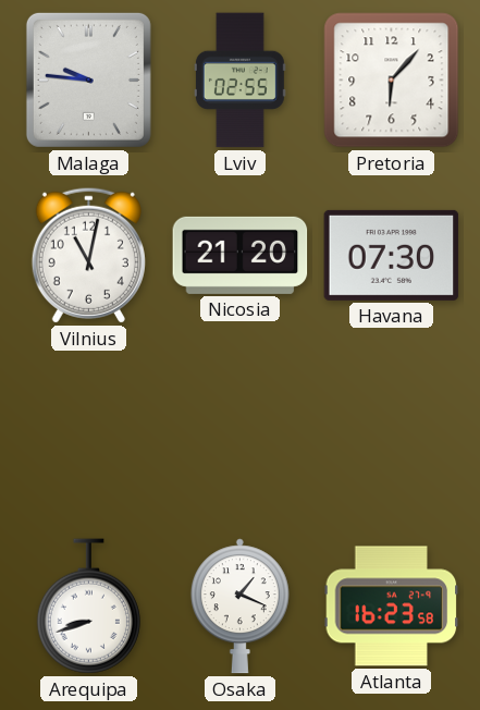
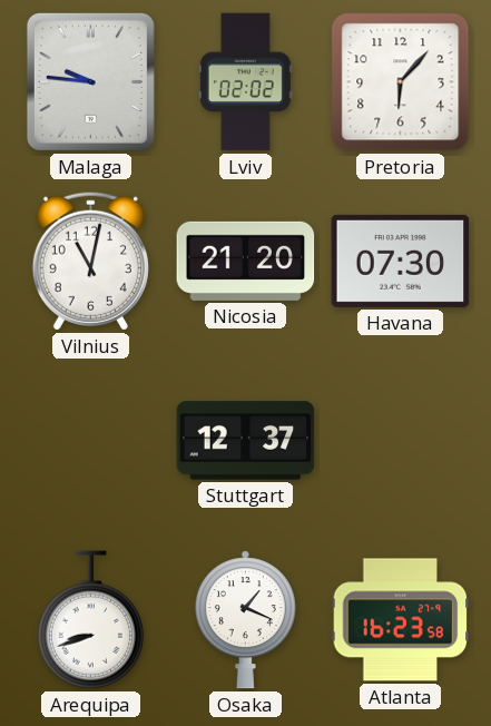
Lviv: 02:55 -> 02:02 (245, 82)
Stuttgart: none -> 12:37 (246, 441)
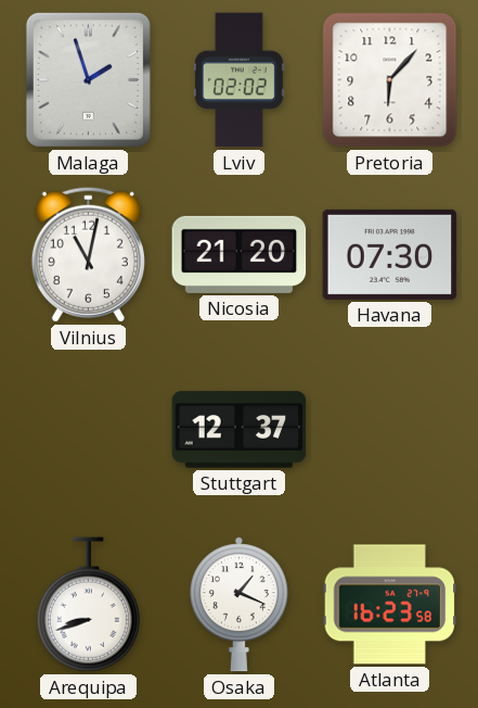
Malaga: 9:46 -> 1:57 (88, 79)
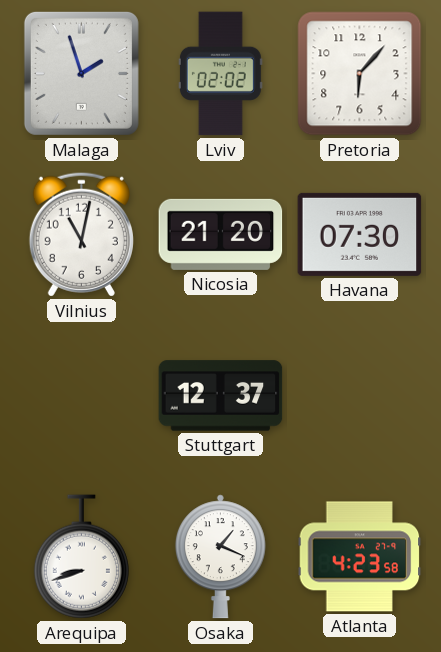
Atlanta: 16:23 -> 4:23 (360, 557)
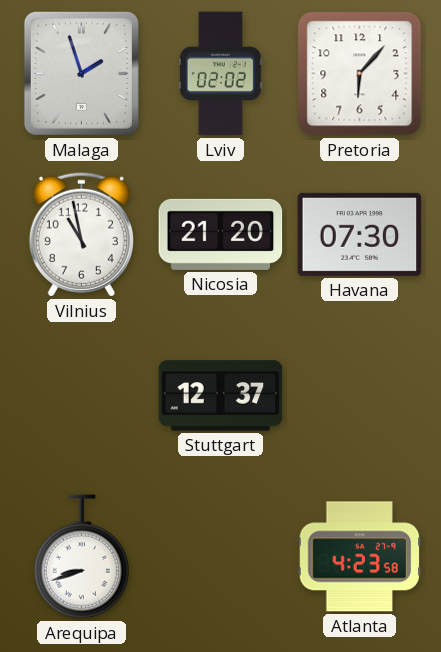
Vilnius: 11:02 -> 10:58 (81, 234)
Osaka: 1:19 -> none (220, 557)
